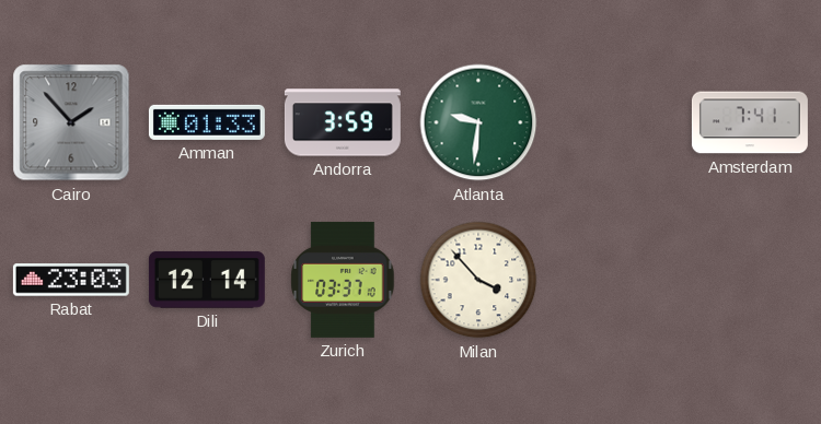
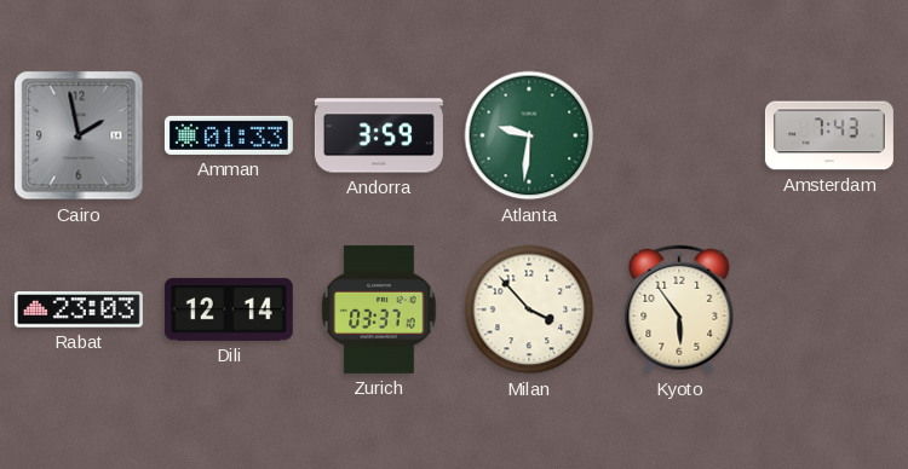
Cairo: 1:53 -> 1:58 (79, 135)
Amsterdam: 7:41 -> 7:43 (829, 135)
Kyoto: none -> 5:54 (679, 309)
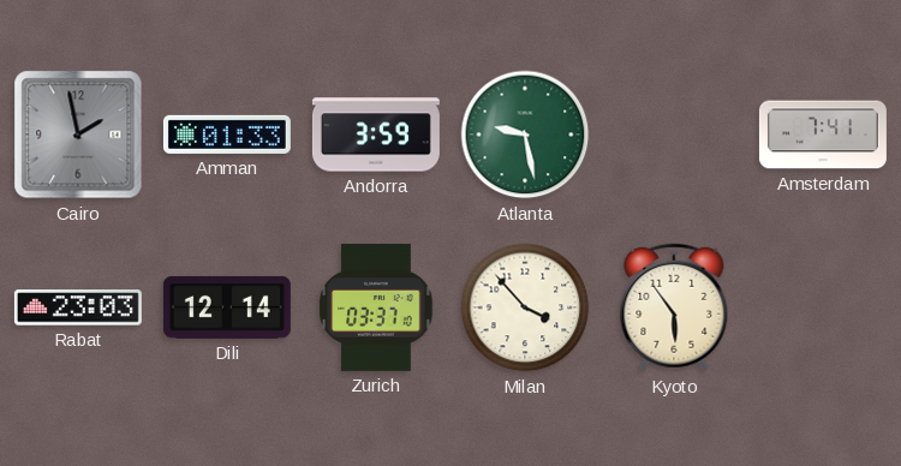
Atlanta: 9:31 -> 9:28 (525, 135)
Amsterdam: 7:43 -> 7:41 (823, 135)
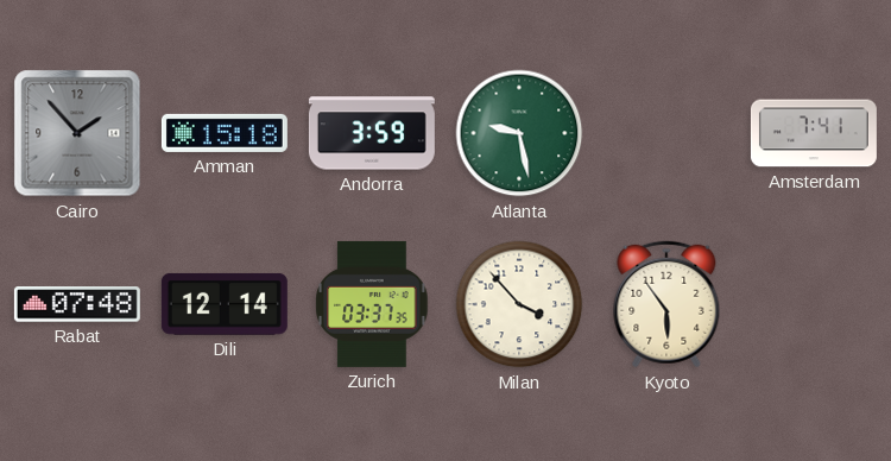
Cairo: 1:58 -> 1:53 (77, 133)
Amman: 01:33 -> 15:18 (225, 133)
Rabat: 23:03 -> 07:48 (77, 304)
Zurich: 03:37:10 -> 03:37:35 (372, 304)
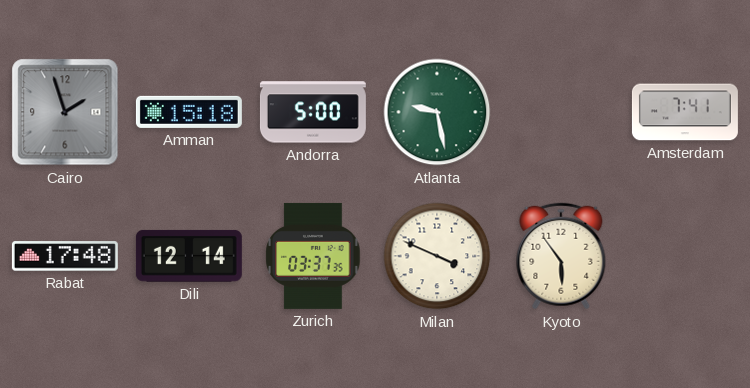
Cairo: 1:53 -> 1:57 (65, 112)
Andorra: 3:59 -> 5:00 (313, 112)
Rabat: 07:48 -> 17:48 (65, 256)
Milan: 3:53 -> 3:49 (437, 256)
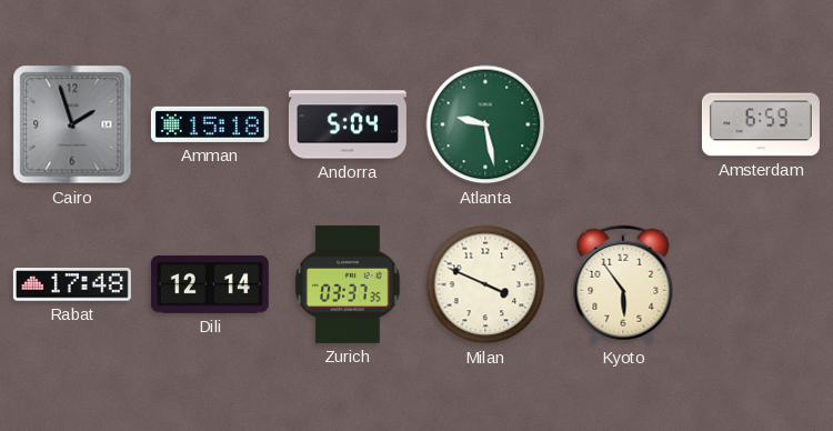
Andorra: 5:00 -> 5:04 (348, 124)
Amsterdam: 7:41 -> 6:59 (761, 124)
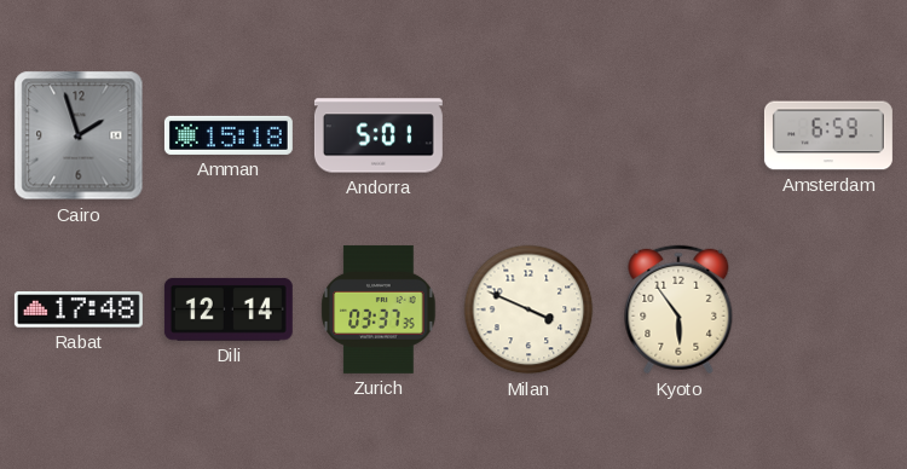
Andorra: 5:04 -> 5:01 (379, 135)
Atlanta: 9:28 -> none (485, 124)
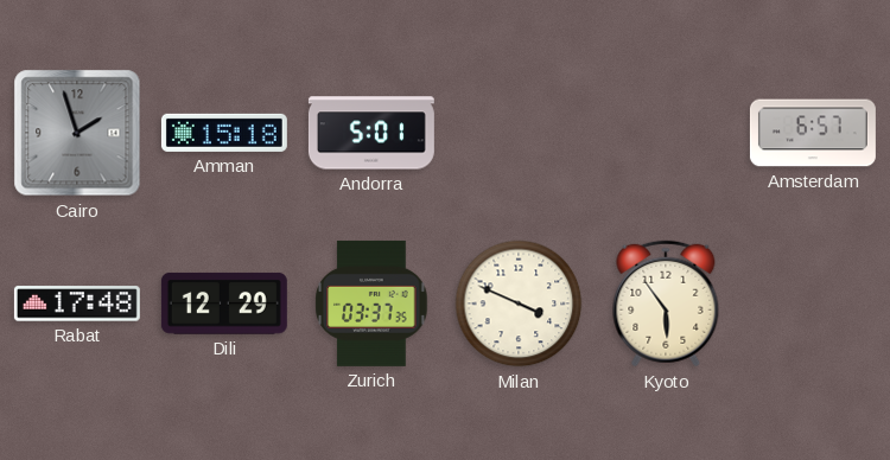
Amsterdam: 6:59 -> 6:57 (813, 133)
Dili: 12:14 -> 12:29 (224, 304)
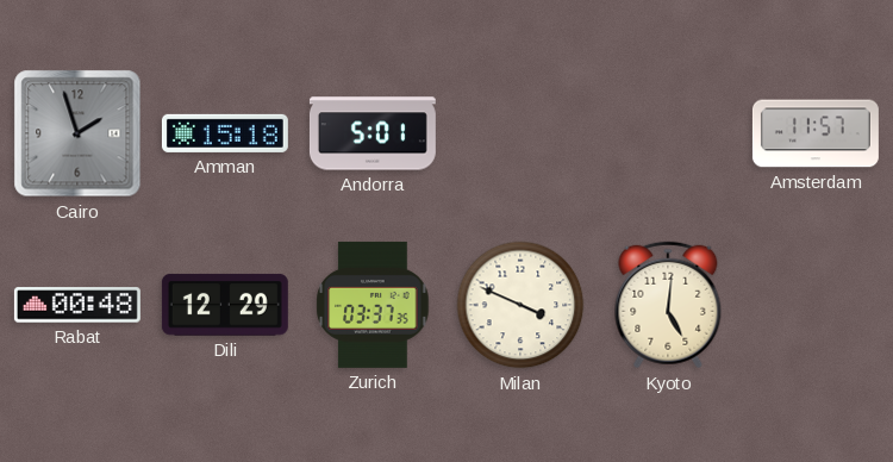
Amsterdam: 6:57 -> 11:57 (816, 133)
Rabat: 17:48 -> 00:48 (77, 305)
Kyoto: 5:54 -> 5:01 (668, 305)
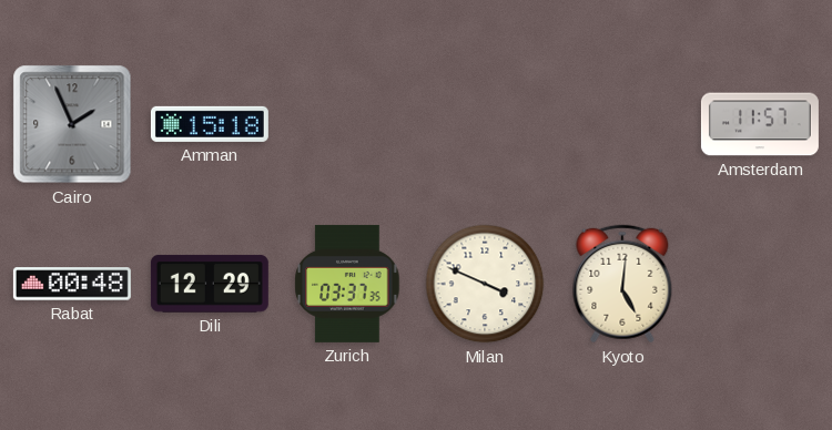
Cairo: 1:57 -> 1:56 (72, 124)
Andorra: 5:01 -> none (373, 133)
